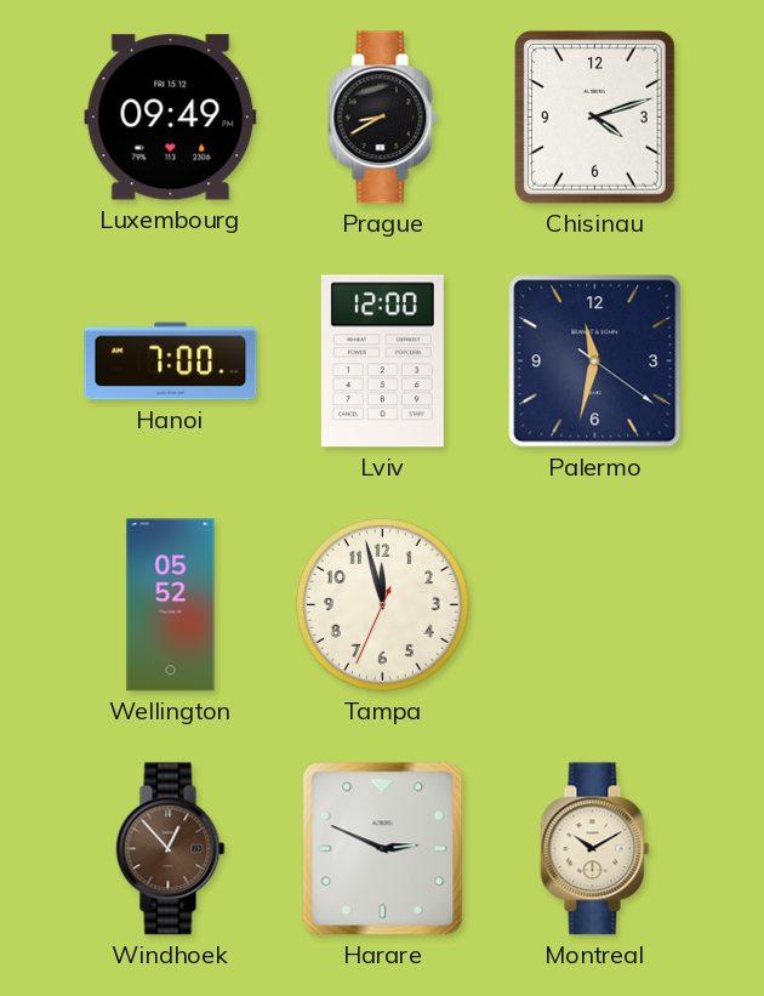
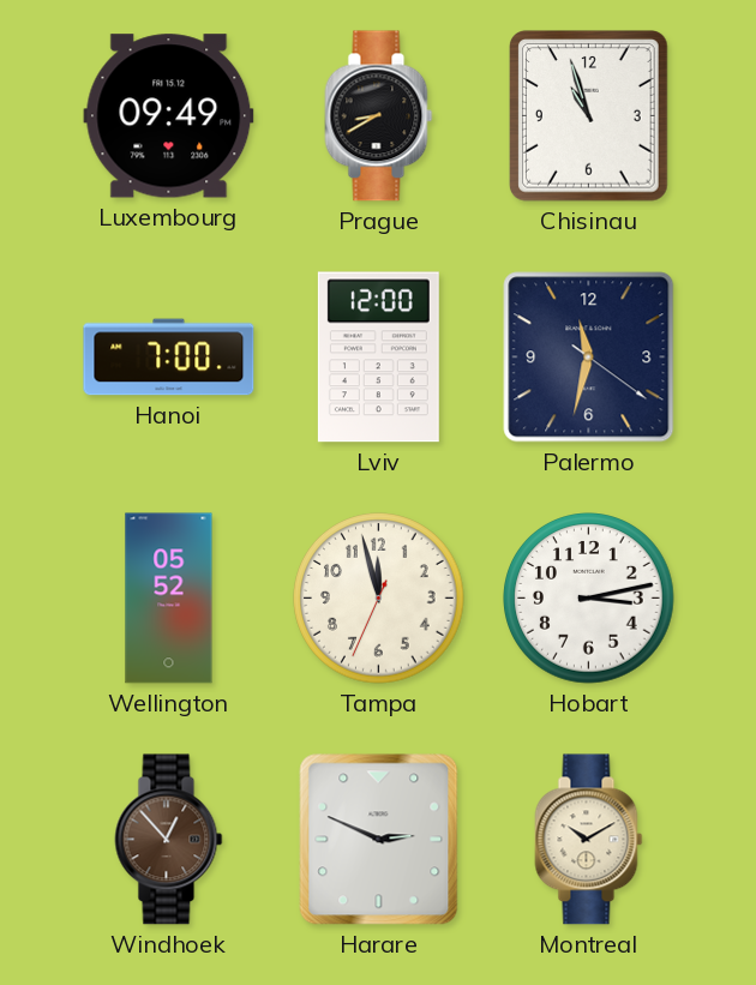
Chisinau: 4:12 -> 10:57 (589, 116)
Hobart: none -> 3:13 (589, 599)
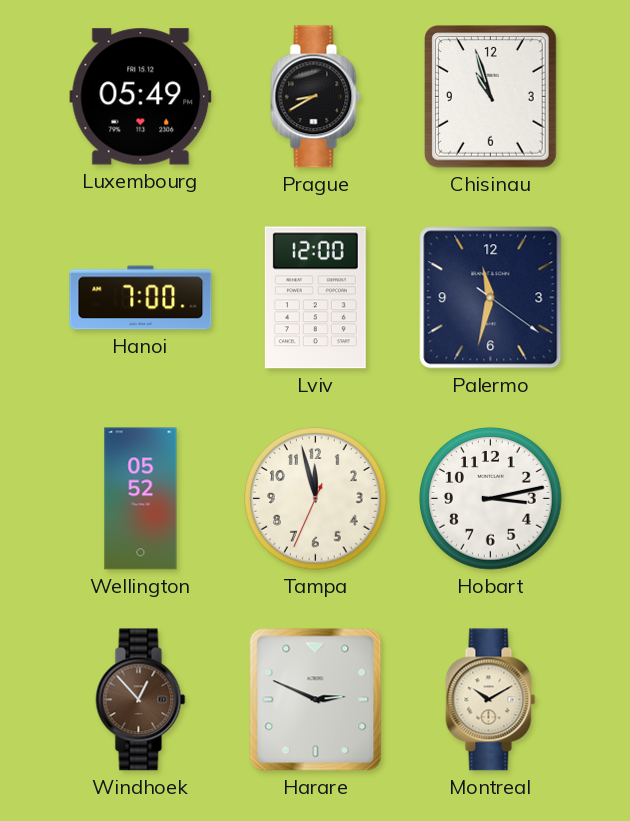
Luxembourg: 09:49 -> 05:49 (141, 97)
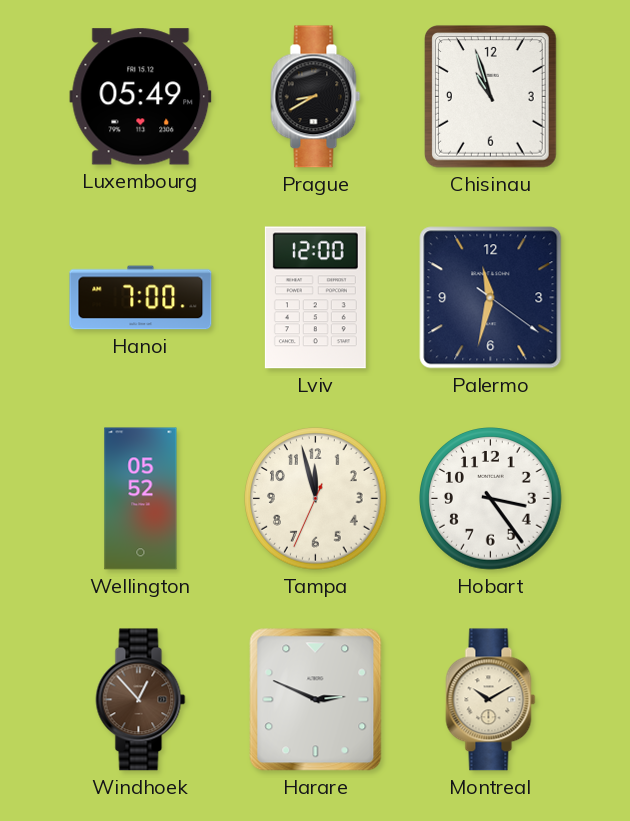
Hobart: 3:13 -> 3:24 (491, 499)
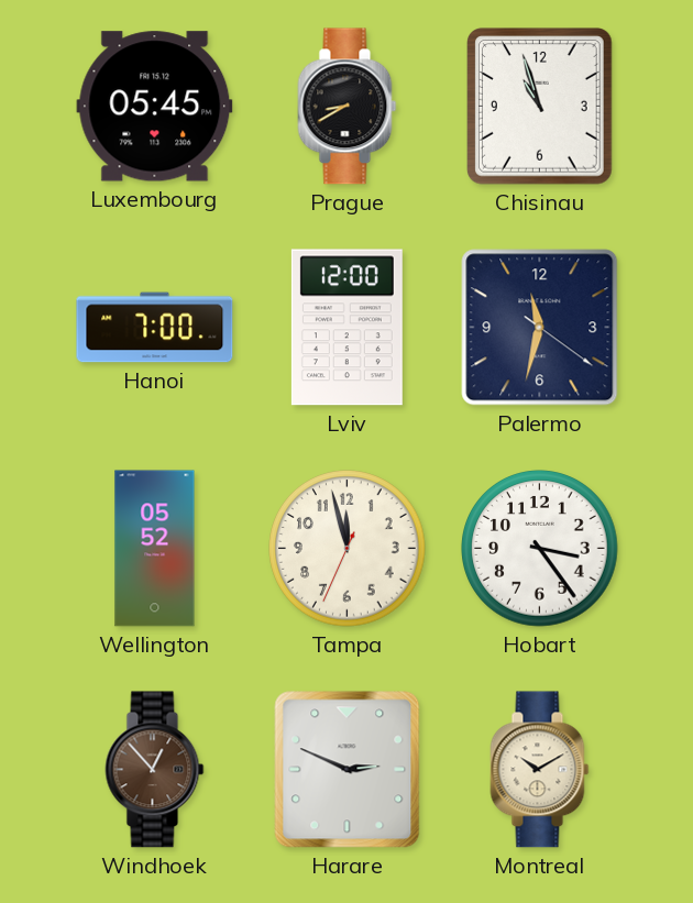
Luxembourg: 05:49 -> 05:45 (155, 107)
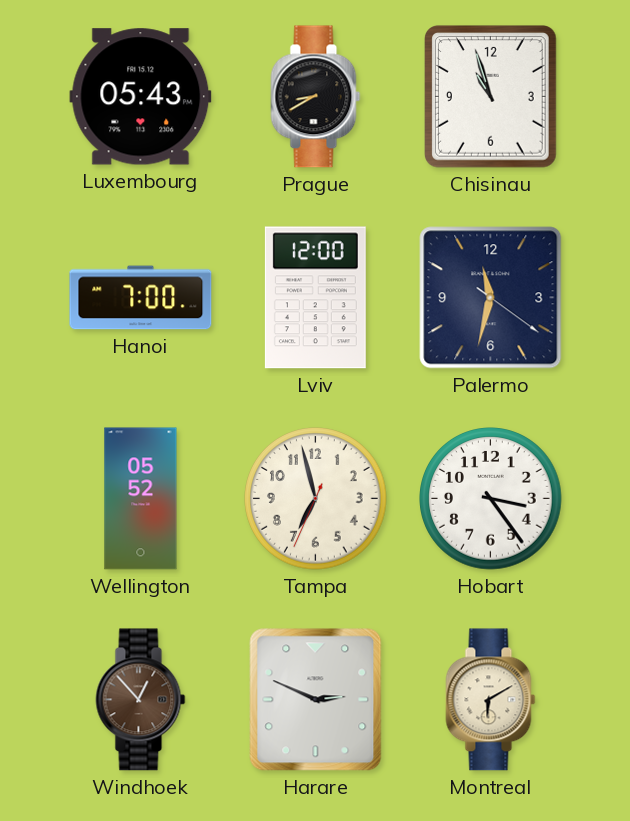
Luxembourg: 05:45 -> 05:43 (141, 97)
Tampa: 11:57 -> 6:57 (316, 499)
Montreal: 10:10 -> 6:10 (491, 700)
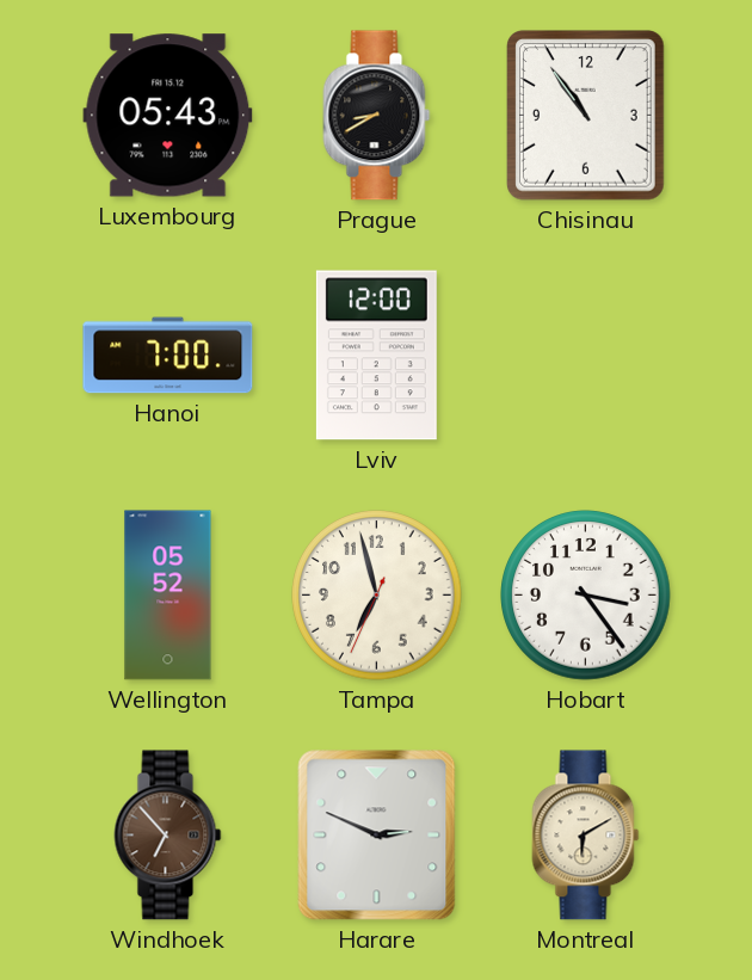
Chisinau: 10:57 -> 10:54 (586, 116)
Palermo: 11:32 -> none (491, 298)
Windhoek: 12:53 -> 6:53 (168, 836)
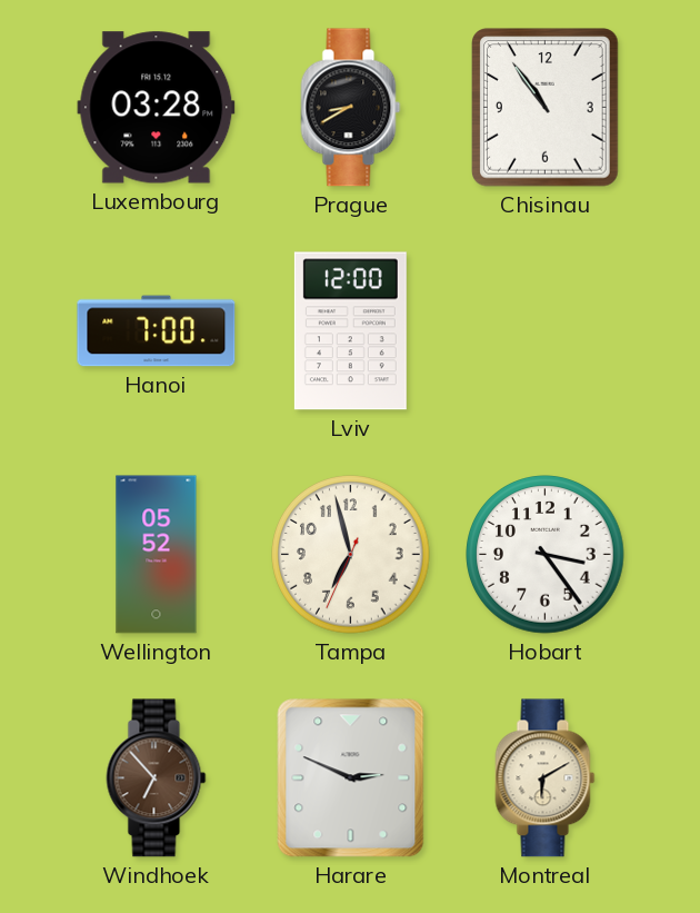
Luxembourg: 05:43 -> 03:28 (157, 108)
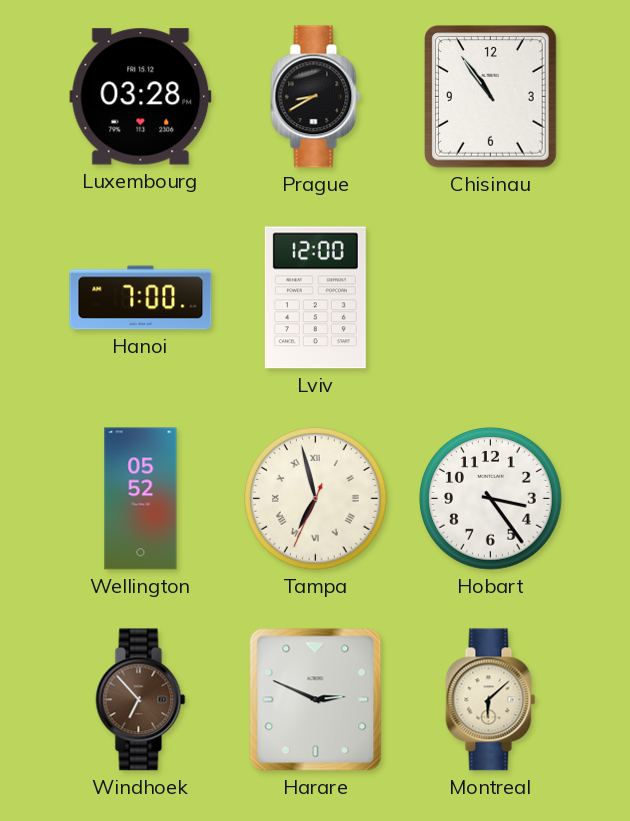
Tampa numerals: Arabic -> Roman (316, 499)
Montreal: 6:10 -> 6:08 (491, 700)
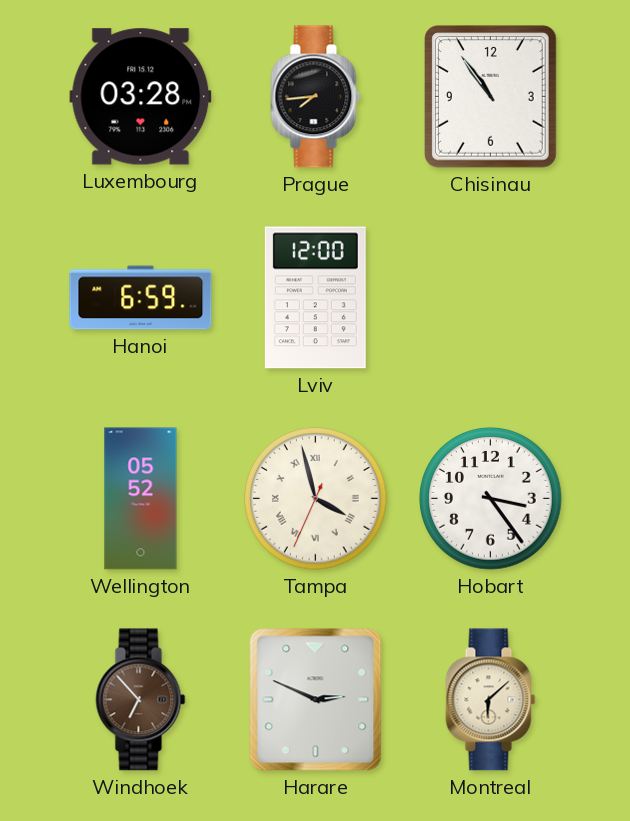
Prague: 8:40 -> 7:44 (316, 97)
Hanoi: 7:00 -> 6:59 (141, 298)
Tampa: 6:57 -> 3:57 (316, 499)
